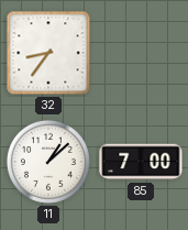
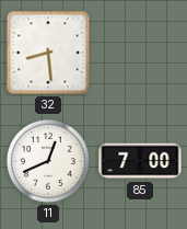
32: 8:36 -> 8:29 (48, 53)
11: 1:08 -> 12:41 (48, 161)
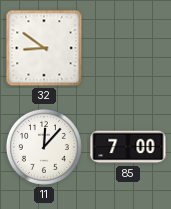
32: 8:29 -> 8:51 (44, 48)
11: 12:41 -> 12:07 (44, 147)
